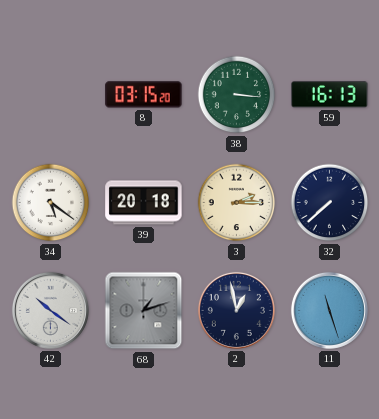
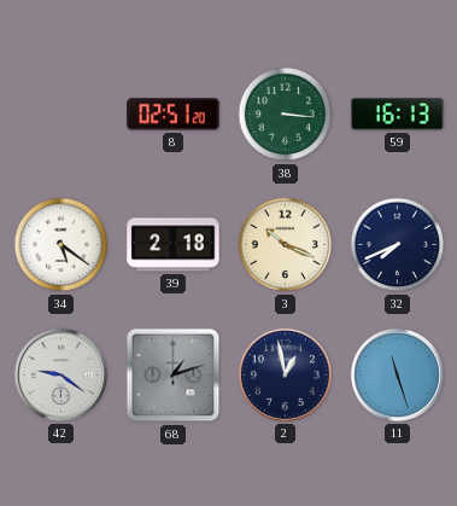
8: 03:15 -> 02:51 (174, 115)
39: 20:18 -> 2:18 (174, 245)
3: 2:15 -> 10:19 (286, 245)
32: 7:38 -> 7:41 (398, 245)
42: 10:21 -> 9:21 (60, 374)
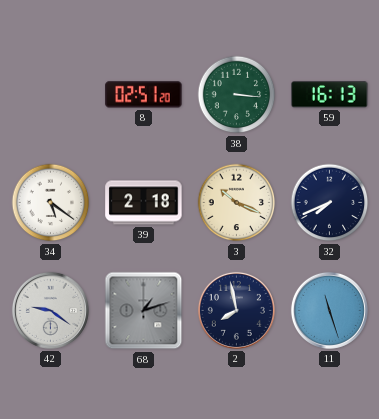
2: 12:58 -> 7:58 (236, 310)
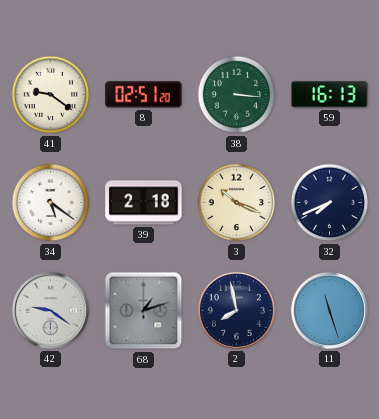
41: none -> 9:21 (51, 95)
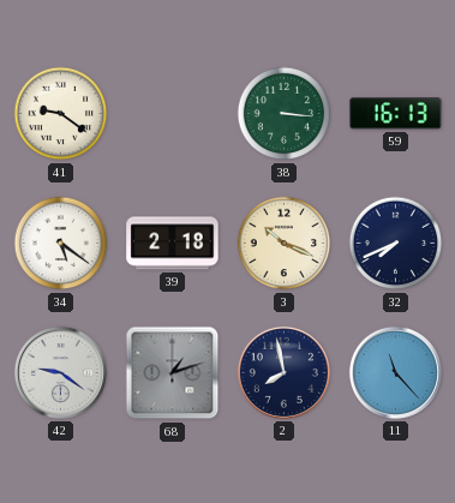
8: 02:51 -> none (144, 95)
11: 11:27 -> 11:23 (395, 372)
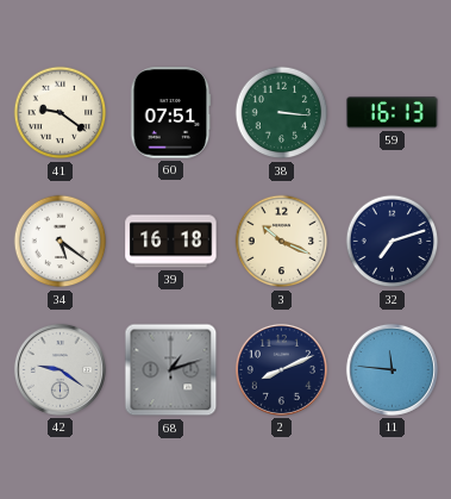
60: none -> 07:51 (171, 113)
39: 2:18 -> 16:18 (171, 242)
32: 7:41 -> 7:12 (393, 242)
2: 7:58 -> 8:11 (281, 369)
11: 11:23 -> 11:46 (392, 369)
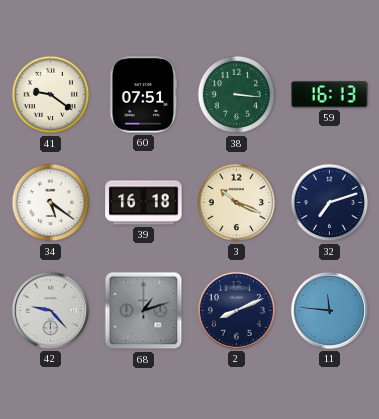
42: 9:21 -> 9:23 (50, 310)
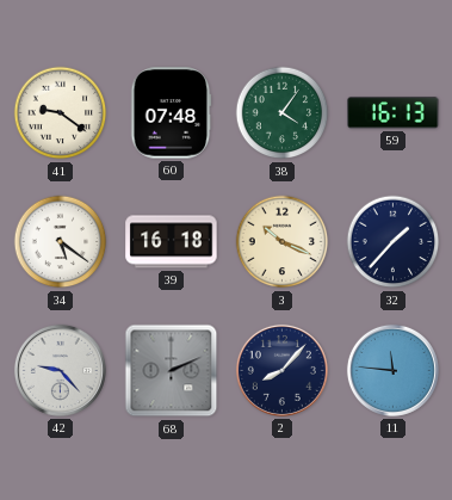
60: 07:51 -> 07:48 (172, 113)
38: 3:16 -> 4:06 (283, 113)
32: 7:12 -> 1:37 (394, 242)
68: 1:12 -> 2:11 (172, 371)
2: 8:11 -> 8:07 (281, 370)
